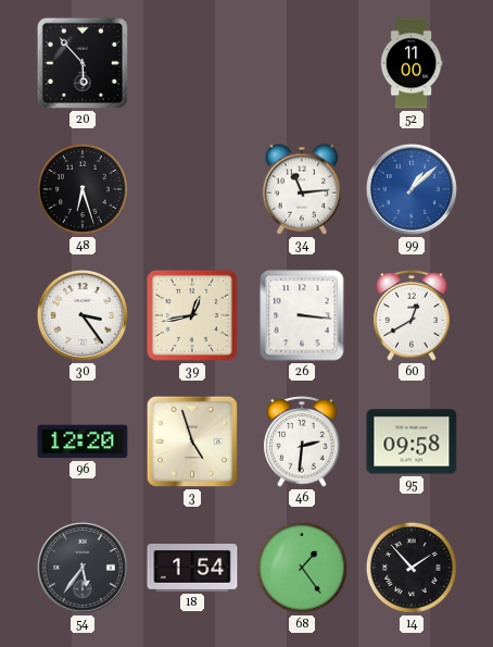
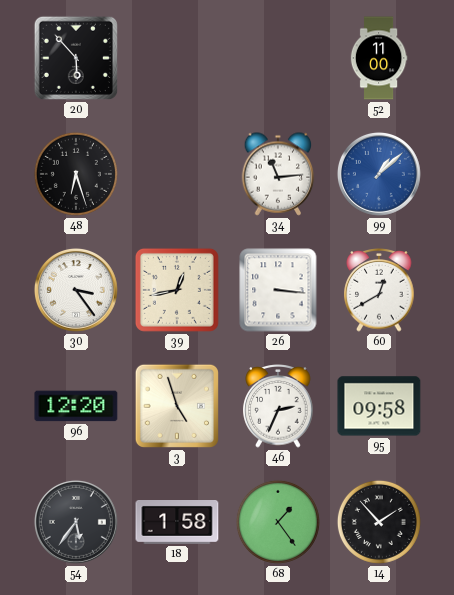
46: 2:31 -> 2:34 (278, 406)
18: 1:54 -> 1:58 (177, 523)
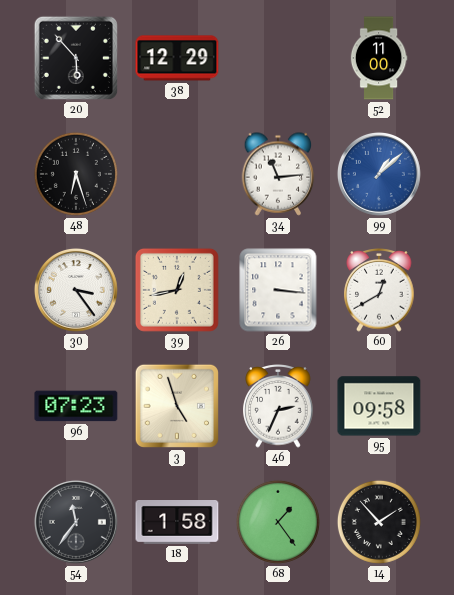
38: none -> 12:29 (177, 58)
96: 12:20 -> 07:23 (76, 406)
54: 5:36 -> 11:36 (76, 522)
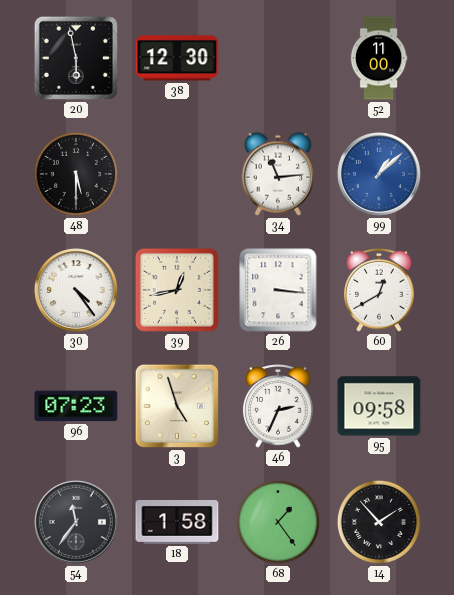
20: 5:53 -> 5:58 (76, 58)
38: 12:29 -> 12:30 (177, 58)
48: 6:27 -> 5:30 (76, 174)
30: 3:24 -> 4:24 (76, 290)
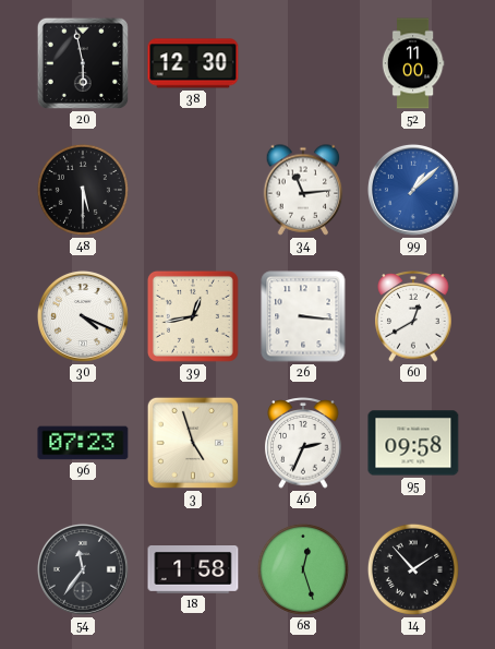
30: 4:24 -> 4:19 (83, 316)
68: 1:24 -> 12:27 (303, 569)
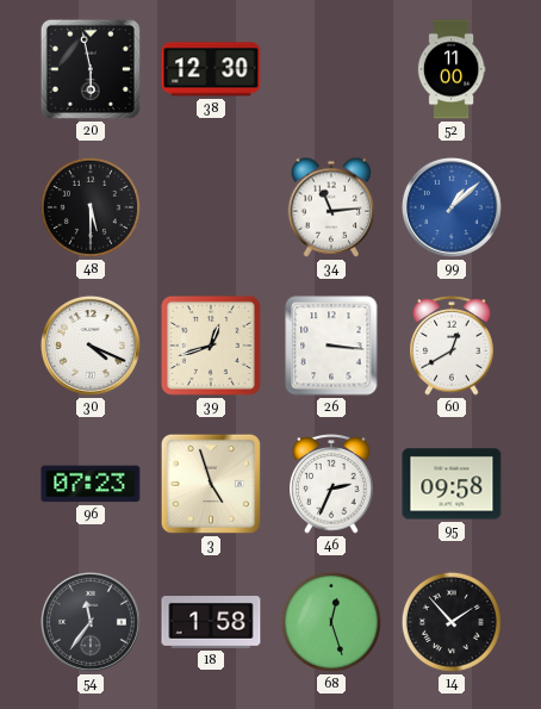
39: 12:43 -> 12:42 (211, 346)
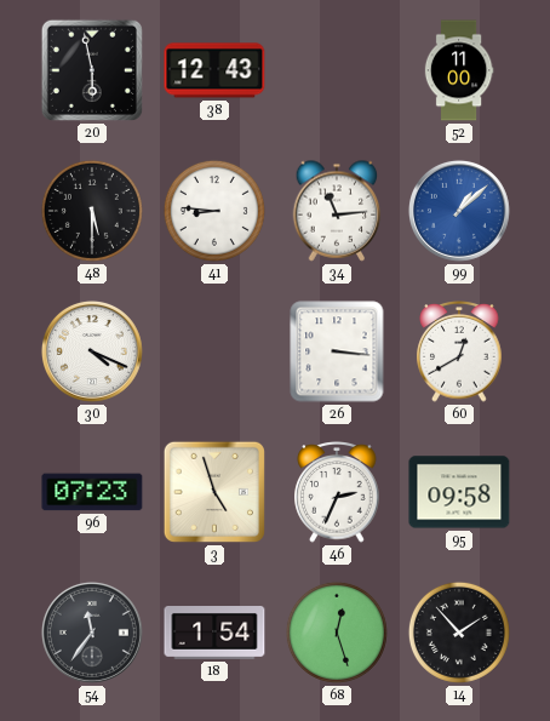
38: 12:30 -> 12:43 (214, 70)
41: none -> 8:46 (214, 211)
39: 12:42 -> none (211, 346)
18: 1:58 -> 1:54 (214, 634)
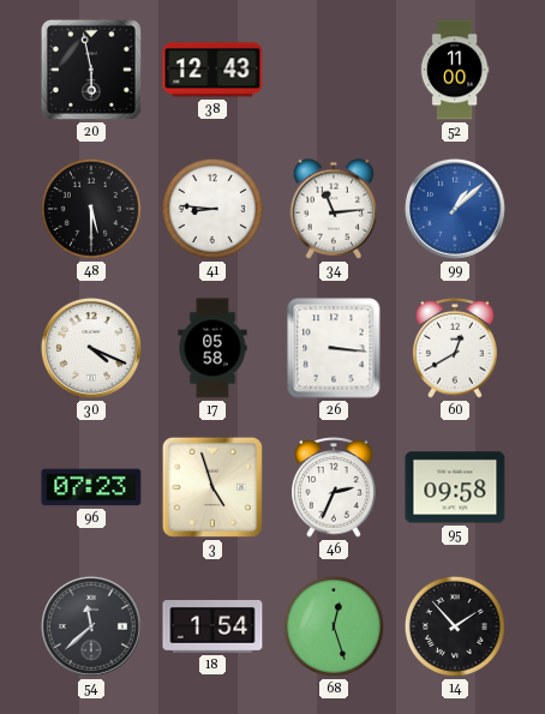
17: none -> 05:58 (212, 348)
54: 11:36 -> 11:38 (91, 626)
